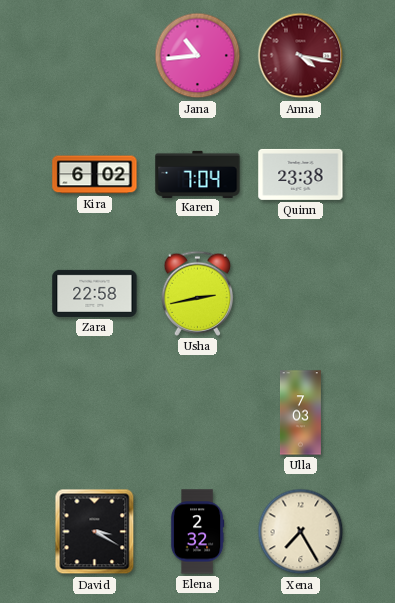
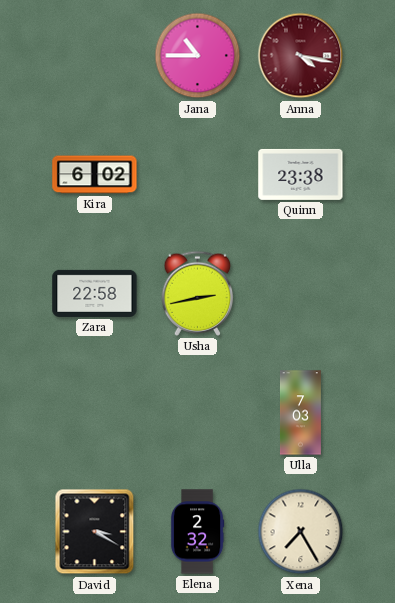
Jana: 10:44 -> 10:45 (198, 56)
Karen: 7:04 -> none (198, 174)
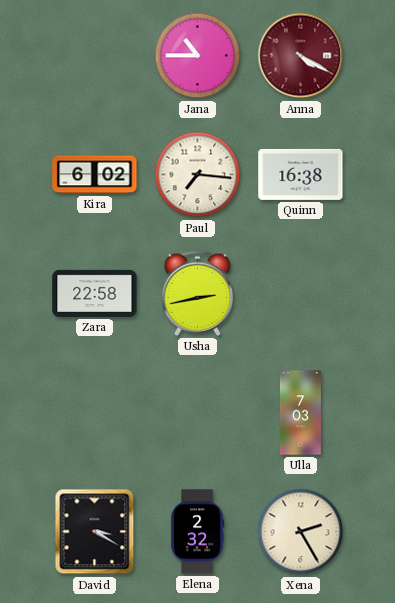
Anna: 4:17 -> 4:20 (301, 56)
Paul: none -> 7:16 (198, 175)
Quinn: 23:38 -> 16:38 (301, 174)
Xena: 7:25 -> 2:25 (301, 532)
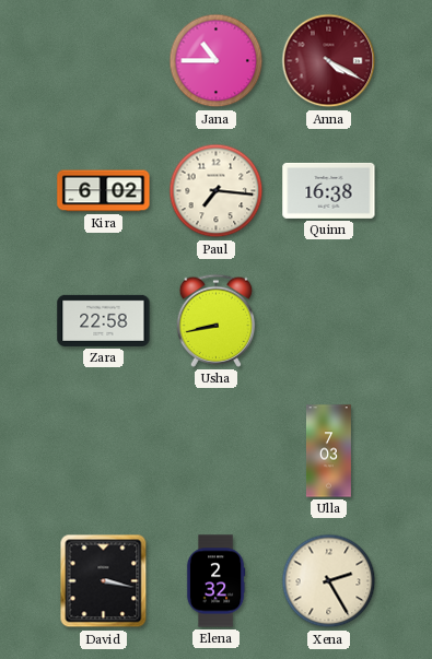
Usha: 2:43 -> 8:43 (217, 320)
David: 3:20 -> 3:17 (104, 581)
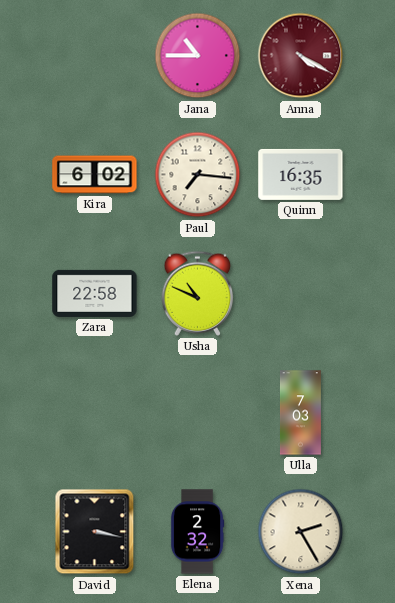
Quinn: 16:38 -> 16:35 (301, 174)
Usha: 8:43 -> 10:49 (198, 293)
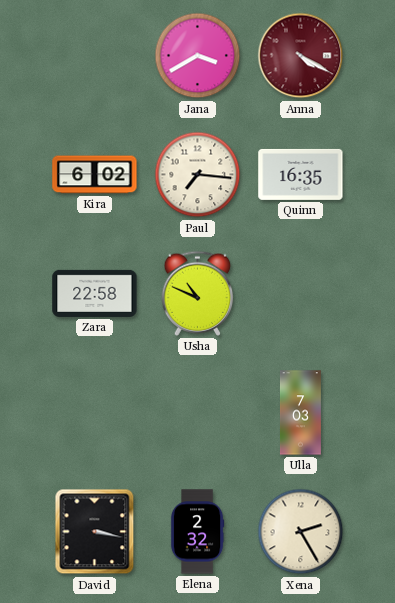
Jana: 10:45 -> 3:40 (198, 56)
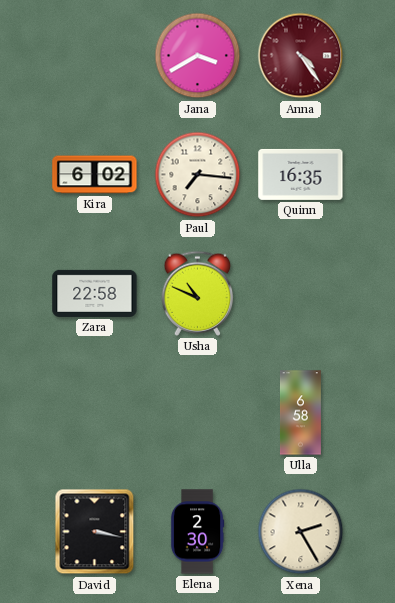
Anna: 4:20 -> 4:24 (301, 56)
Ulla: 7:03 -> 6:58 (300, 413)
Elena: 2:32 -> 2:30 (197, 532)
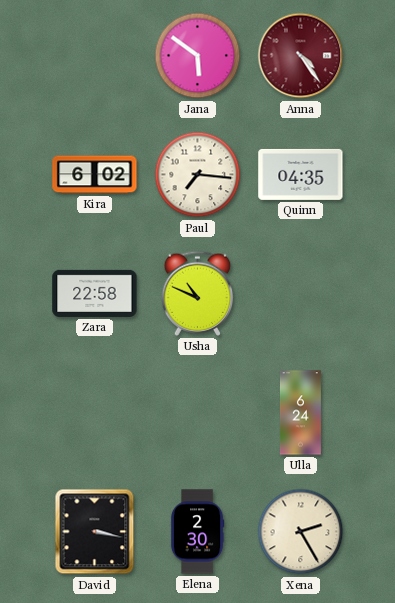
Jana: 3:40 -> 5:51 (198, 56)
Quinn: 16:35 -> 04:35 (301, 174)
Ulla: 6:58 -> 6:24 (300, 413)
